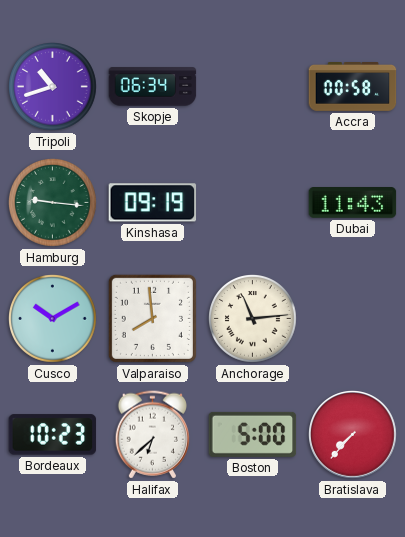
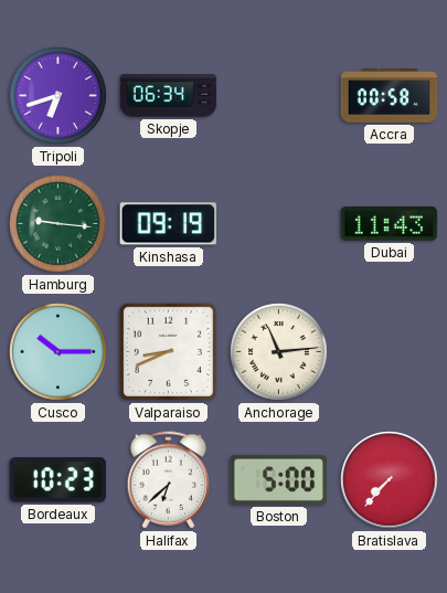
Tripoli: 10:42 -> 6:42 (58, 96)
Cusco: 10:10 -> 10:15 (58, 352)
Valparaiso: 7:59 -> 8:41 (168, 351)
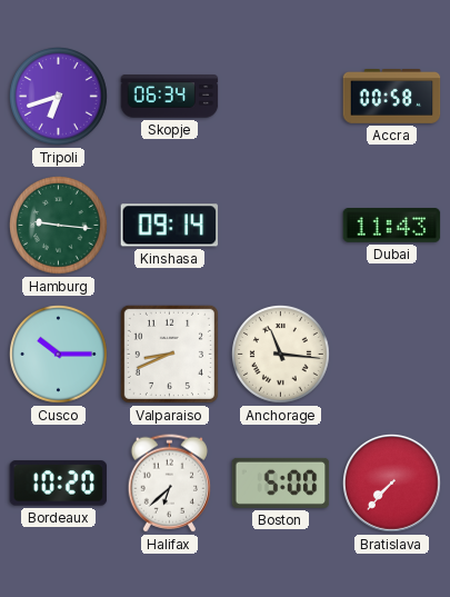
Kinshasa: 09:19 -> 09:14 (170, 226)
Anchorage: 11:14 -> 11:16 (281, 355)
Bordeaux: 10:23 -> 10:20 (59, 484)
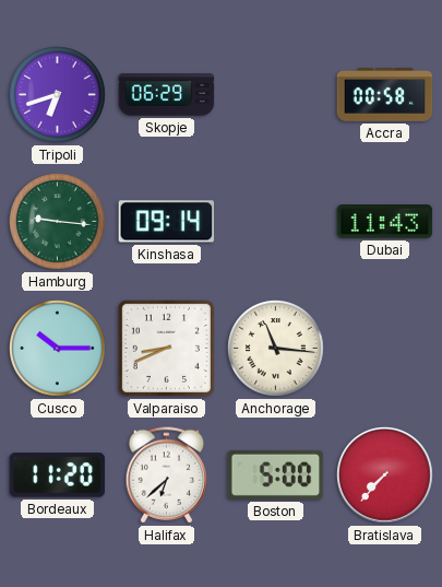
Skopje: 06:34 -> 06:29 (167, 95)
Bordeaux: 10:20 -> 11:20 (58, 476)
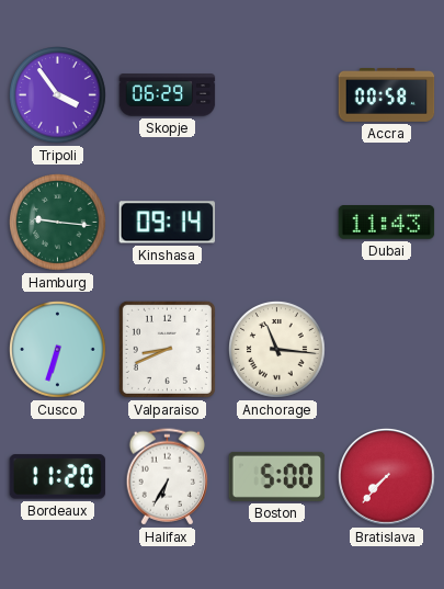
Tripoli: 6:42 -> 3:54 (58, 95)
Cusco: 10:15 -> 6:33 (58, 350)
Halifax: 6:38 -> 6:35 (167, 477)
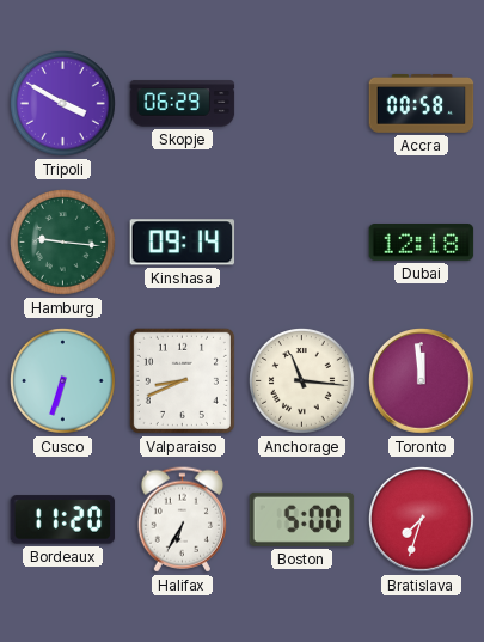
Tripoli: 3:54 -> 3:50 (63, 104)
Dubai: 11:43 -> 12:18 (422, 243)
Toronto: none -> 11:59 (422, 381)
Bratislava: 7:37 -> 7:33 (422, 520)
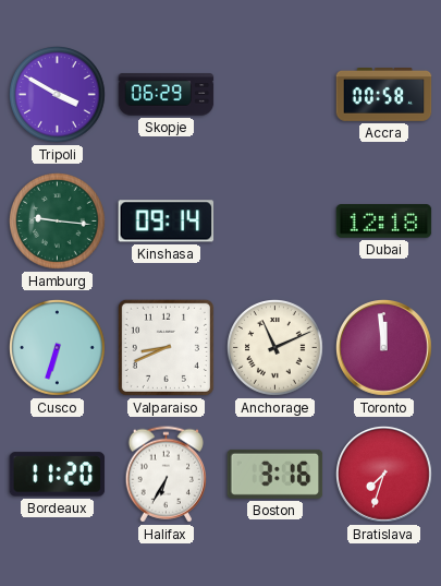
Anchorage: 11:16 -> 11:11 (275, 348)
Boston: 5:00 -> 3:16 (275, 474)
